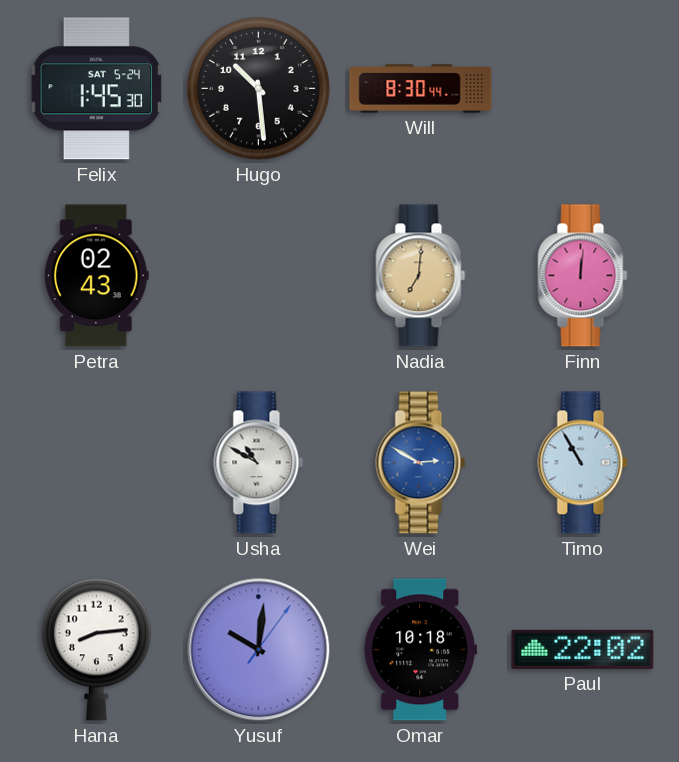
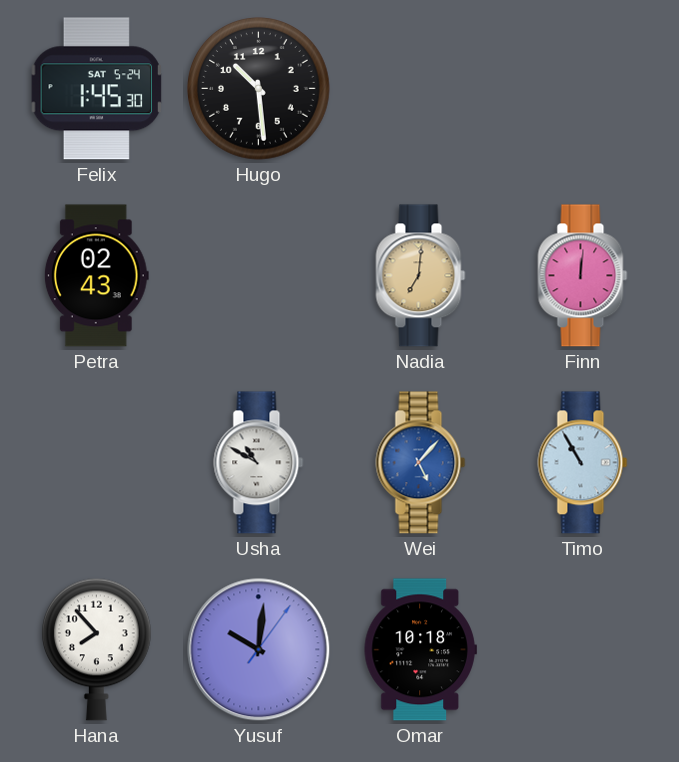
Will: 8:30 -> none (421, 89)
Wei: 2:50 -> 5:07 (421, 463)
Hana: 8:14 -> 7:53 (96, 649)
Paul: 22:02 -> none (583, 649)
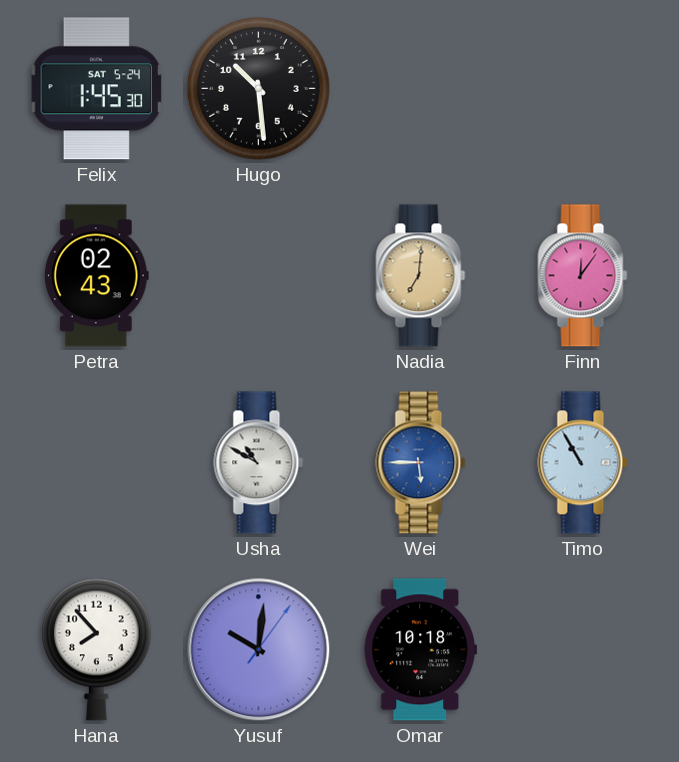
Finn: 12:01 -> 12:06 (583, 276)
Wei: 5:07 -> 5:45 (421, 463)
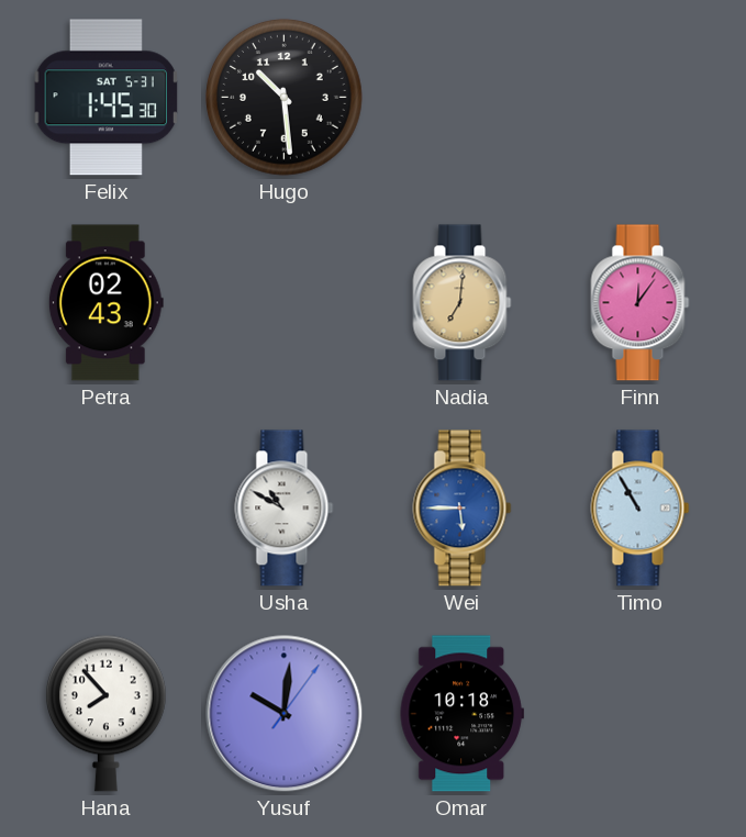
Felix date: SAT 5-24 -> SAT 5-31 (105, 98)
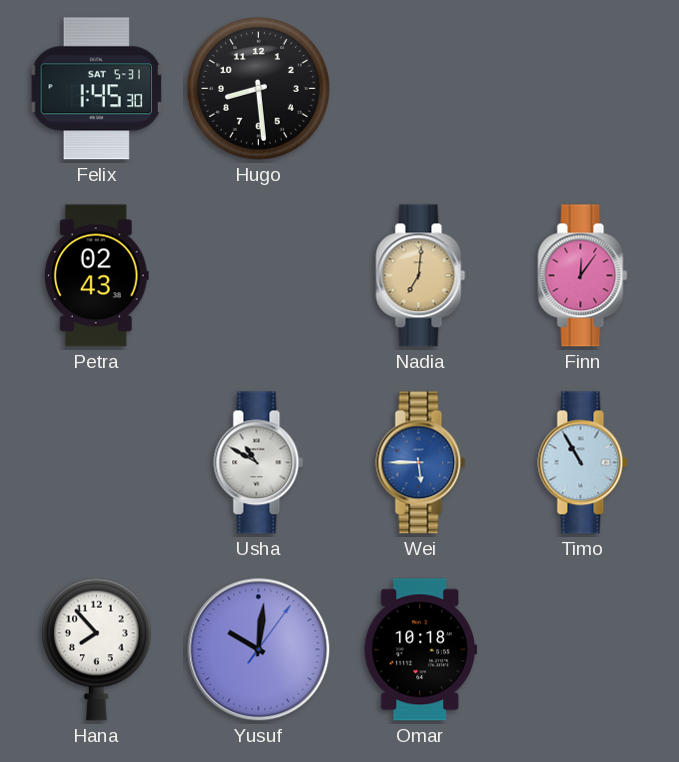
Hugo: 10:29 -> 8:29 (259, 89)
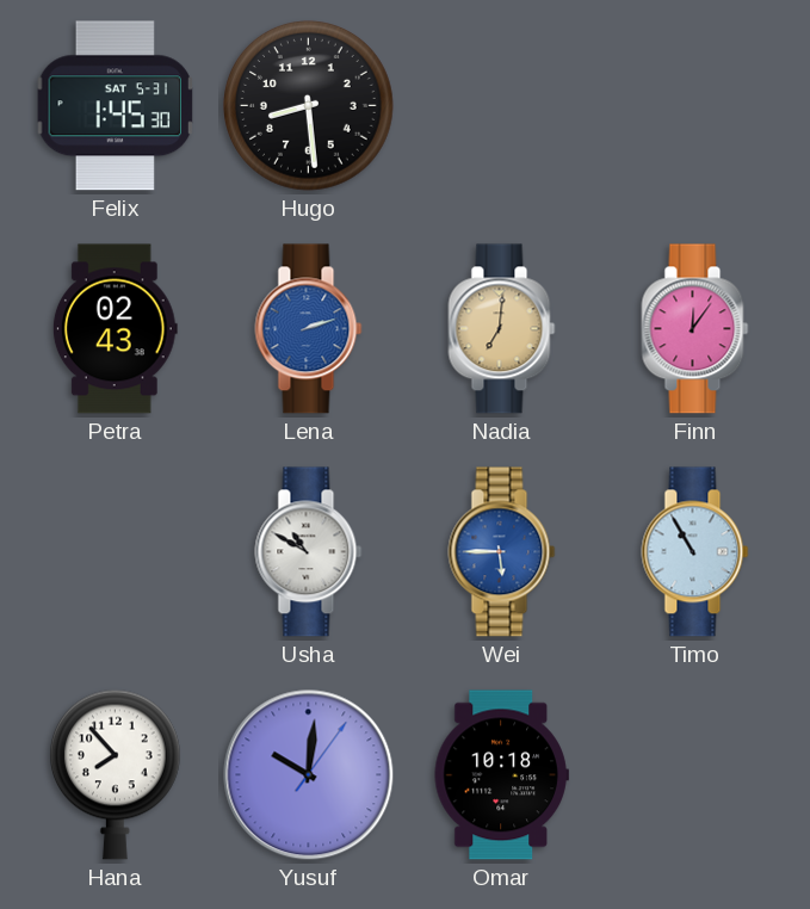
Lena: none -> 2:12 (309, 329)
